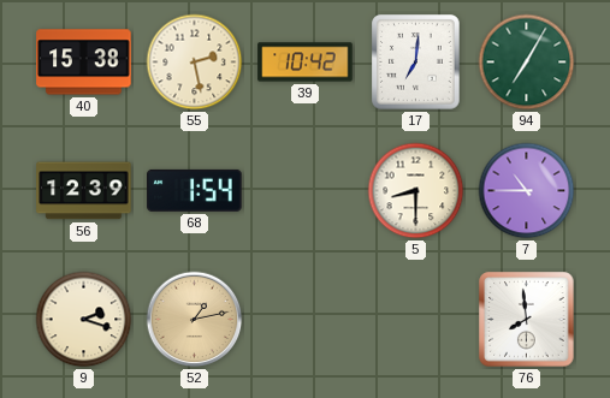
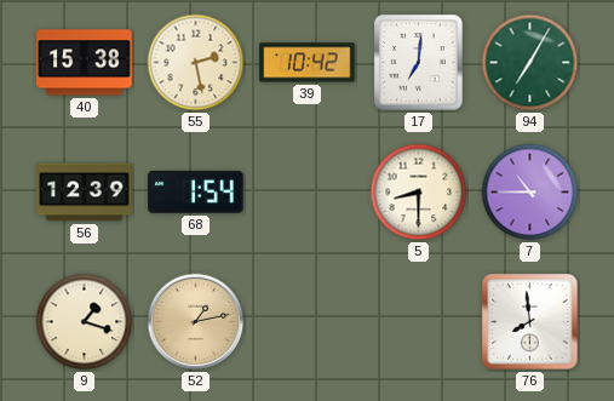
9: 2:18 -> 1:18 (85, 322)
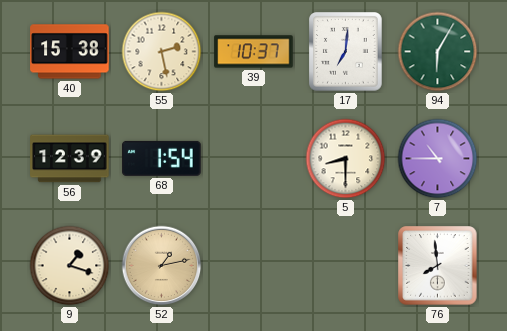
39: 10:42 -> 10:37 (254, 52)
94: 7:05 -> 6:05 (438, 52)
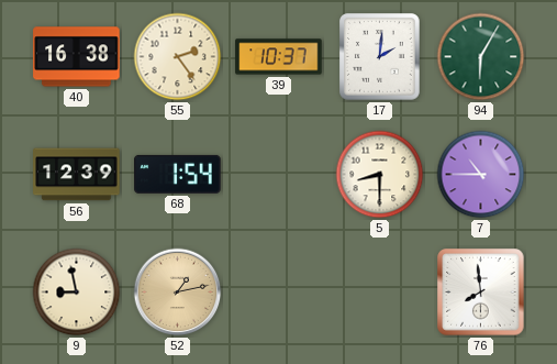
40: 15:38 -> 16:38 (77, 57)
55: 2:28 -> 2:24 (178, 57)
17: 7:01 -> 2:01 (380, 57)
9: 1:18 -> 8:58 (77, 293)
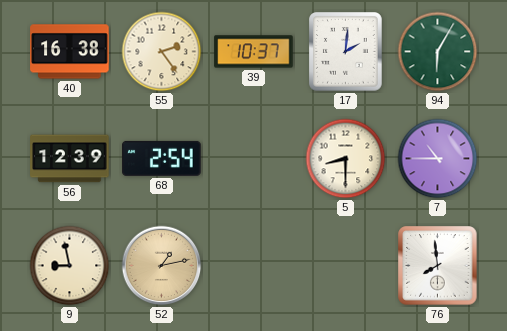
68: 1:54 -> 2:54 (162, 158)
